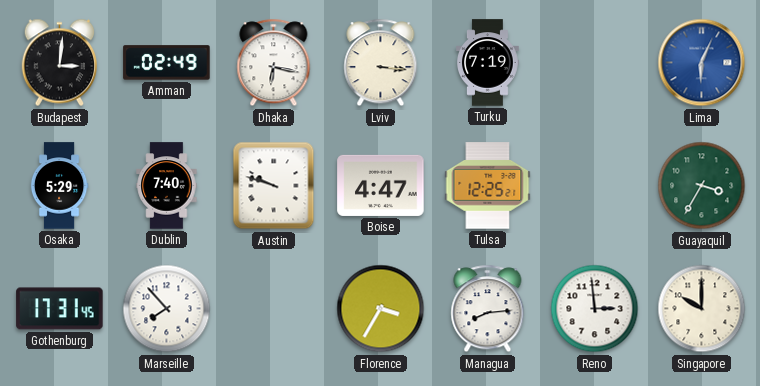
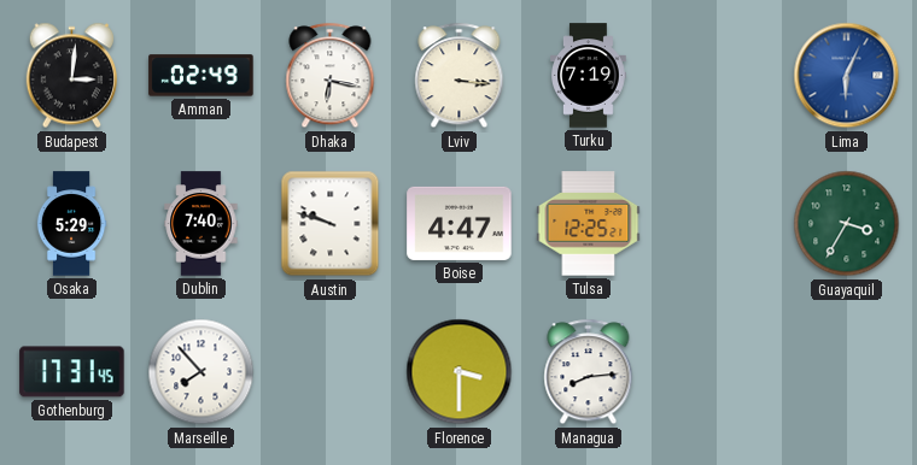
Florence: 3:35 -> 3:30 (460, 372)
Reno: 2:59 -> none (595, 309)
Singapore: 10:00 -> none (702, 309)
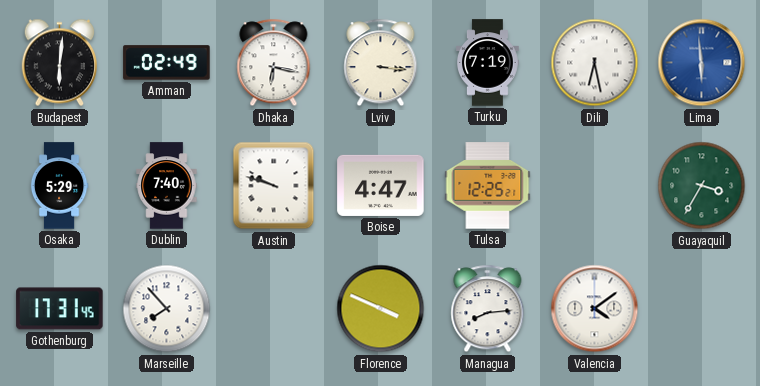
Budapest: 3:01 -> 6:01 (60, 63)
Dili: none -> 6:28 (595, 63)
Lima: 6:04 -> 5:59 (702, 63)
Florence: 3:30 -> 3:49 (381, 309)
Valencia: none -> 4:09 (595, 309)
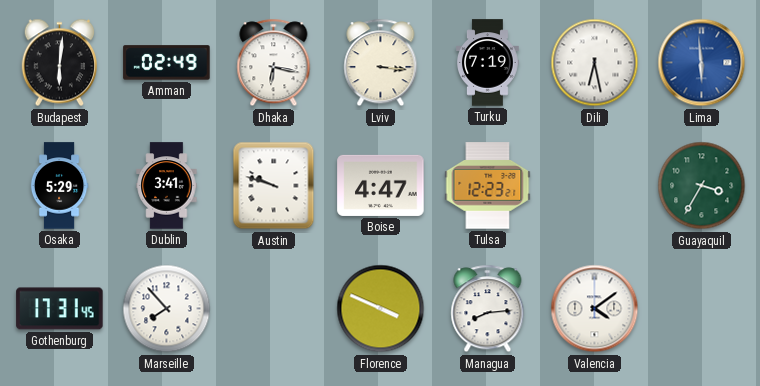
Dublin: 7:40 -> 3:41 (167, 186)
Tulsa: 12:25 -> 12:23 (488, 186)
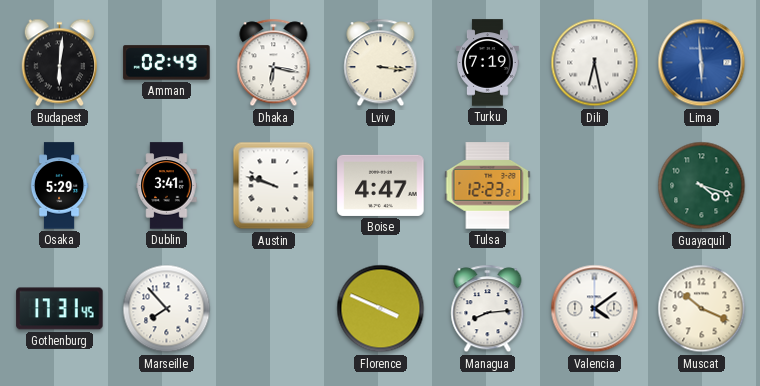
Guayaquil: 3:35 -> 4:18 (702, 186)
Muscat: none -> 10:19 (702, 309)
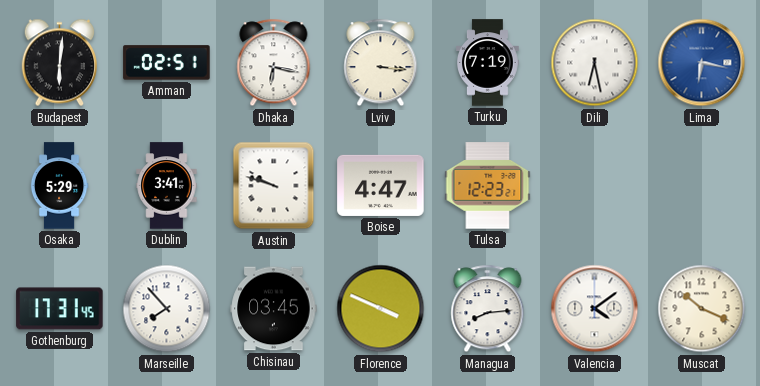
Amman: 02:49 -> 02:51 (167, 63)
Lima: 5:59 -> 6:17 (702, 63)
Guayaquil: 4:18 -> none (702, 186)
Chisinau: none -> 03:45 (274, 309)
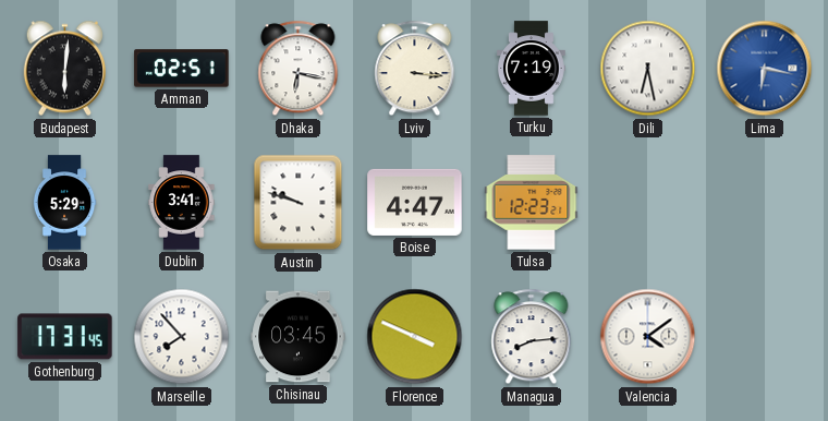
Muscat: 10:19 -> none (702, 309)
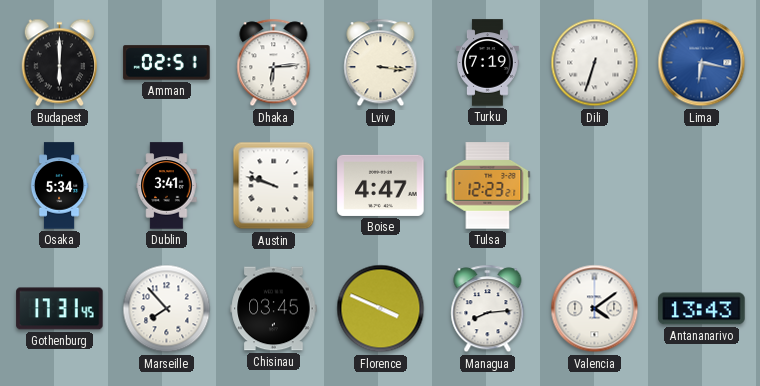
Budapest: 6:01 -> 6:00 (60, 63)
Dhaka: 6:17 -> 6:14 (274, 63)
Dili: 6:28 -> 6:33 (595, 63)
Osaka: 5:29 -> 5:34 (59, 186)
Antananarivo: none -> 13:43 (702, 309)
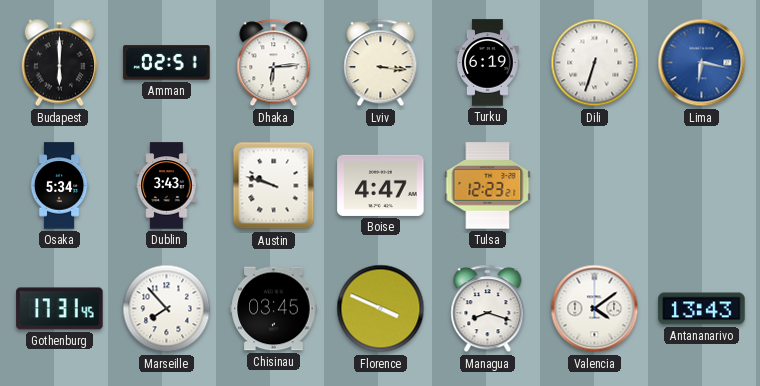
Turku: 7:19 -> 6:19 (488, 63)
Dublin: 3:41 -> 3:43 (167, 186)
Managua: 8:14 -> 8:18 (488, 309)
